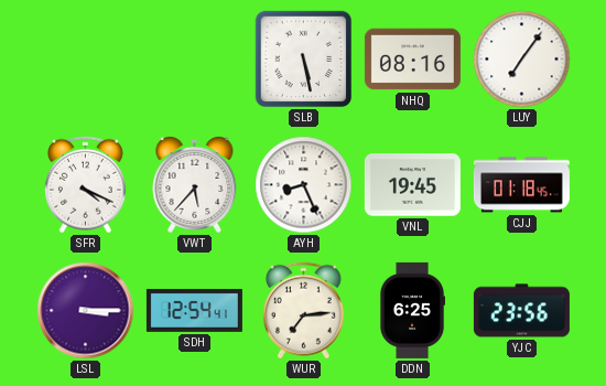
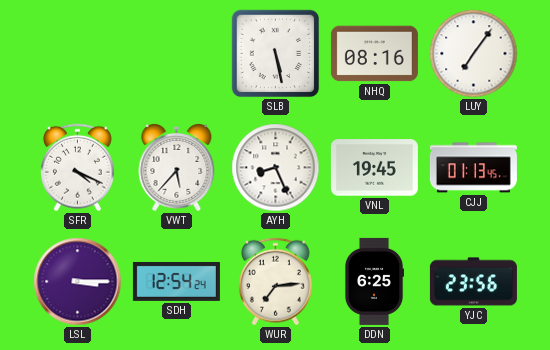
CJJ: 01:18 -> 01:13 (473, 168)
SDH: 12:54:41 -> 12:54:24 (176, 281)
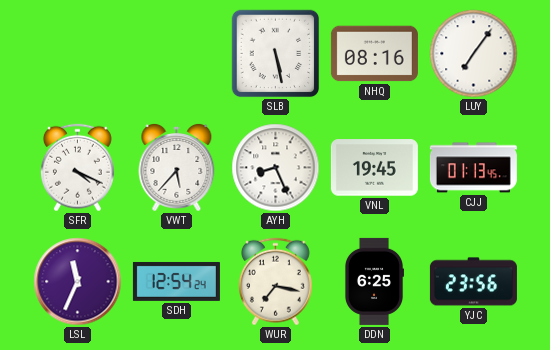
LSL: 3:15 -> 11:34 (78, 282)
WUR: 7:14 -> 7:17 (275, 282)
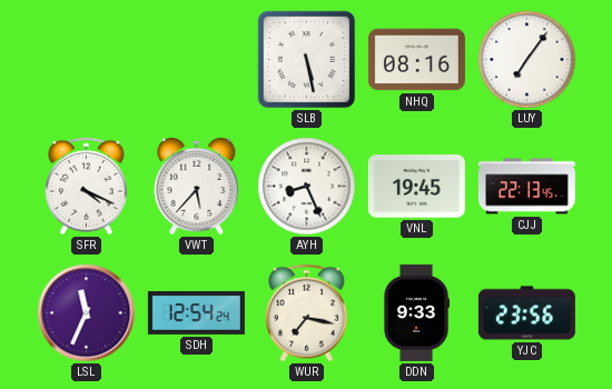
CJJ: 01:13 -> 22:13 (526, 187)
DDN: 6:25 -> 9:33 (415, 312)
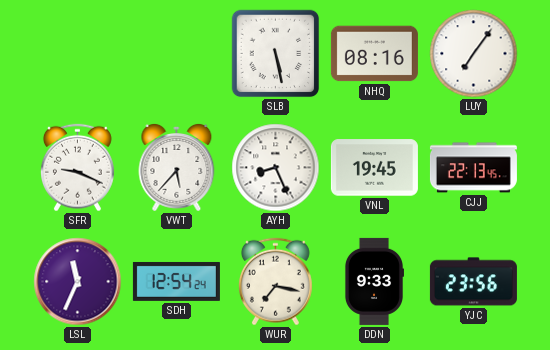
SFR: 4:19 -> 9:19 (77, 168)
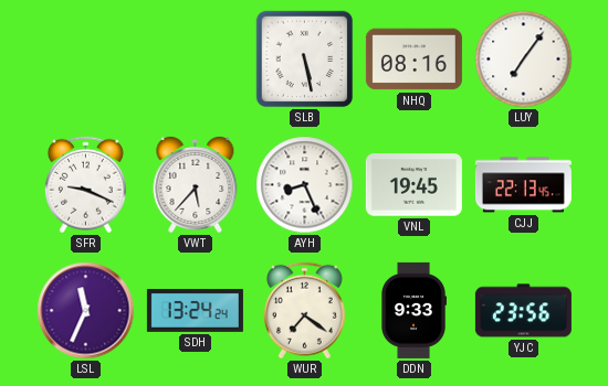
SDH: 12:54 -> 13:24 (195, 310)
WUR: 7:17 -> 7:21 (304, 311)
